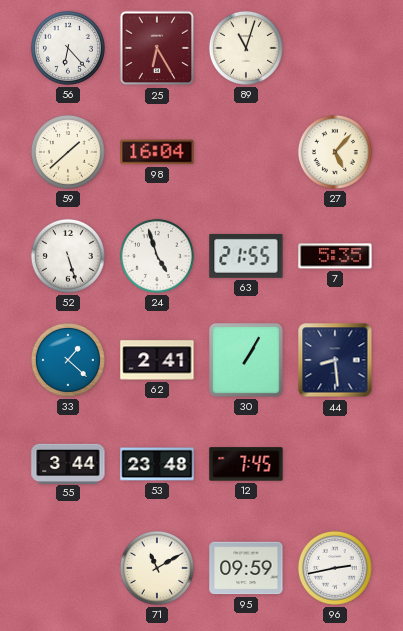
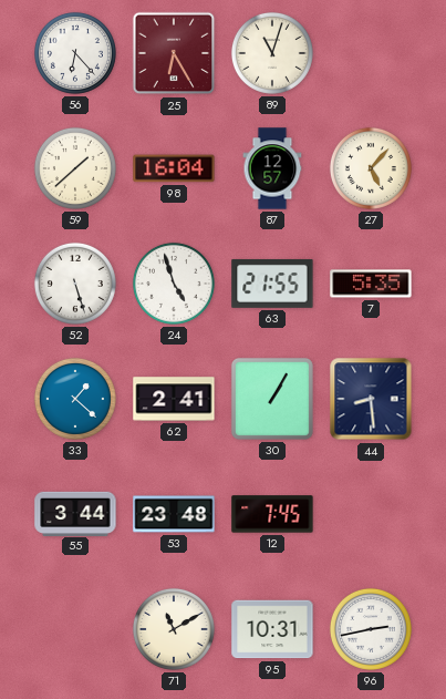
87: none -> 12:57 (272, 168)
95: 09:59 -> 10:31 (272, 629)
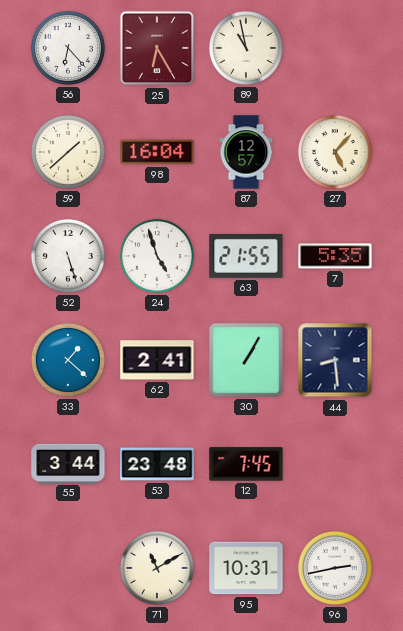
89: 11:03 -> 10:58 (246, 48)
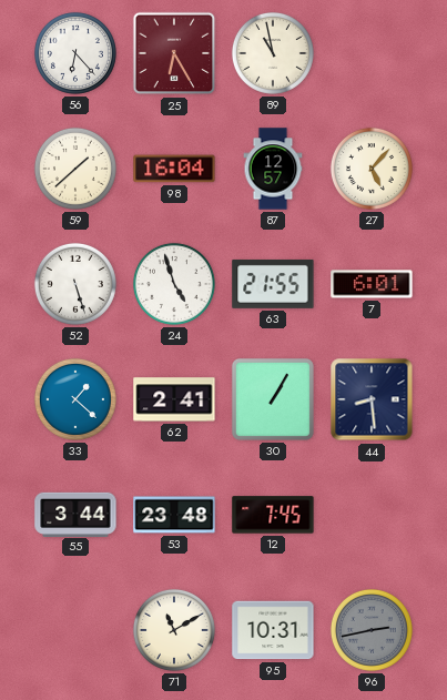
7: 5:35 -> 6:01 (372, 284)
96 dial: white -> grey (372, 630)
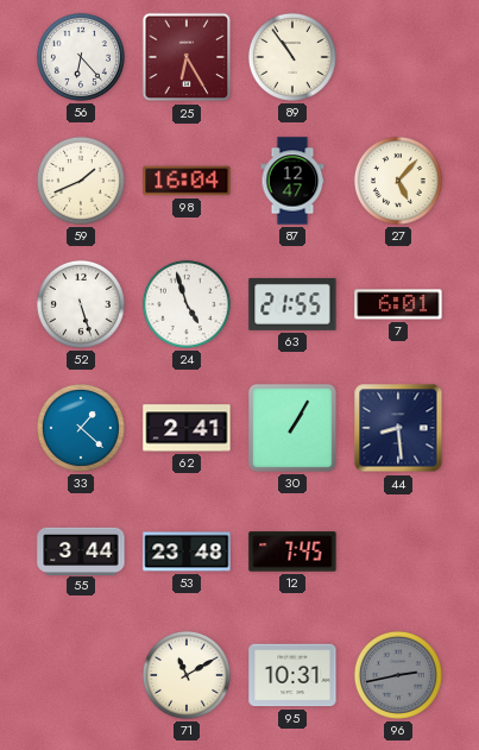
89: 10:58 -> 10:54 (292, 57)
59: 1:38 -> 1:41 (81, 181)
87: 12:57 -> 12:47 (292, 181)
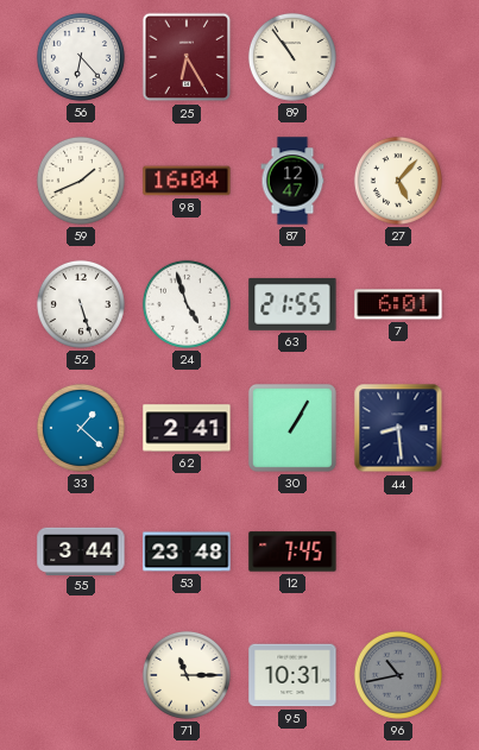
71: 11:10 -> 11:15 (187, 675)
96: 2:43 -> 10:43 (398, 675)
